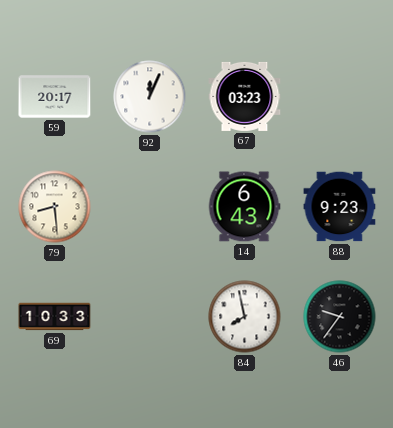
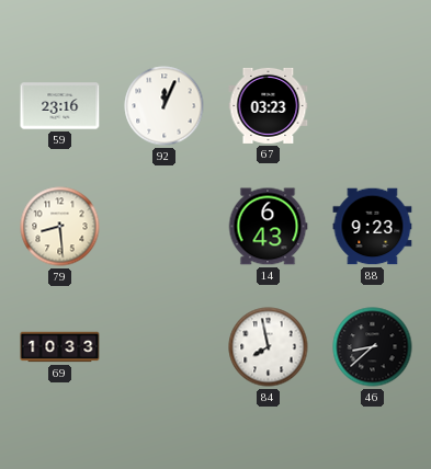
59: 20:17 -> 23:16 (60, 106)
46: 9:36 -> 8:38 (373, 347)
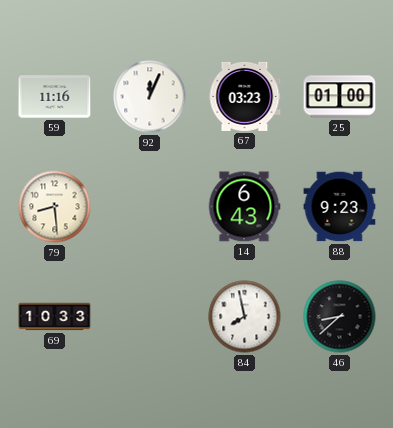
59: 23:16 -> 11:16 (55, 97)
25: none -> 01:00 (340, 97)
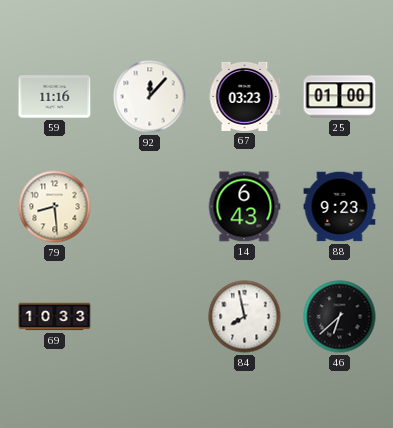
92: 12:04 -> 12:07 (150, 97)
46: 8:38 -> 6:38 (340, 317)
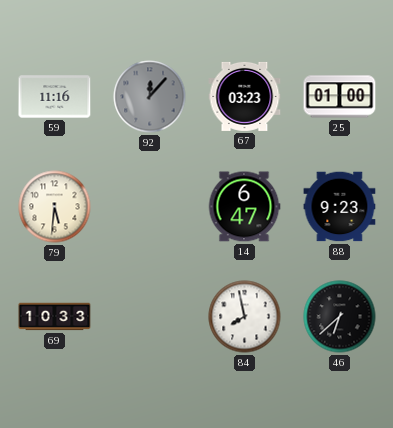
92 dial: white -> grey (150, 97)
79: 8:29 -> 5:31 (55, 207)
14: 6:43 -> 6:47 (244, 207)
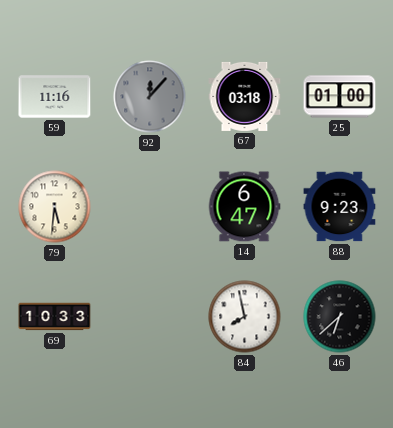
67: 03:23 -> 03:18 (245, 96)
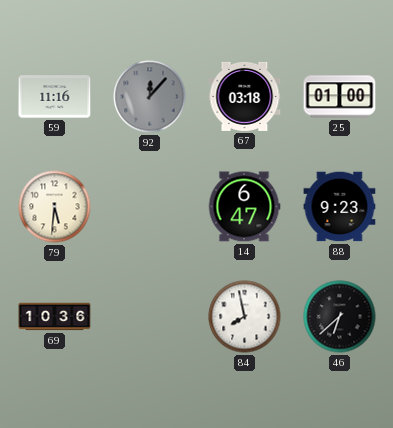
69: 10:33 -> 10:36 (55, 317)
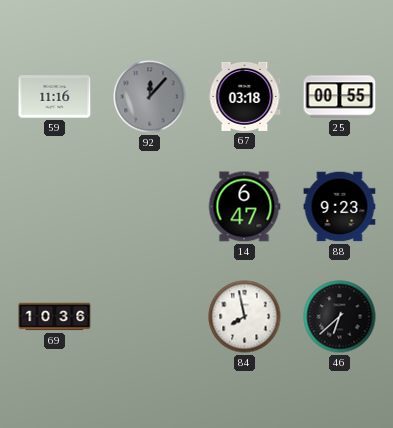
25: 01:00 -> 00:55 (340, 97)
79: 5:31 -> none (55, 207)
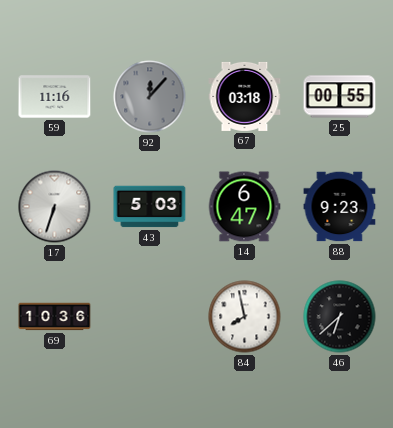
17: none -> 6:33 (55, 207)
43: none -> 5:03 (150, 207)
